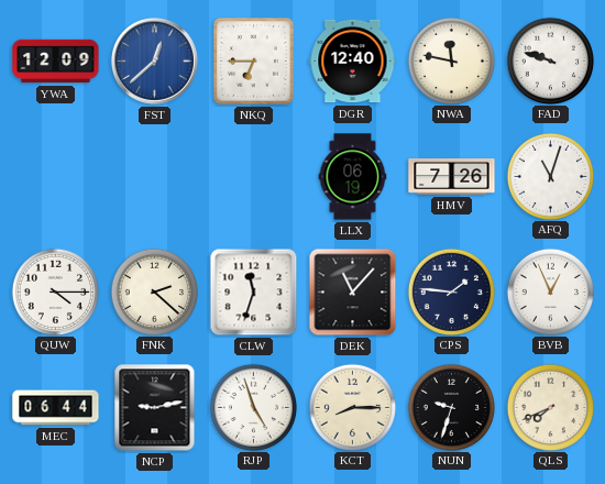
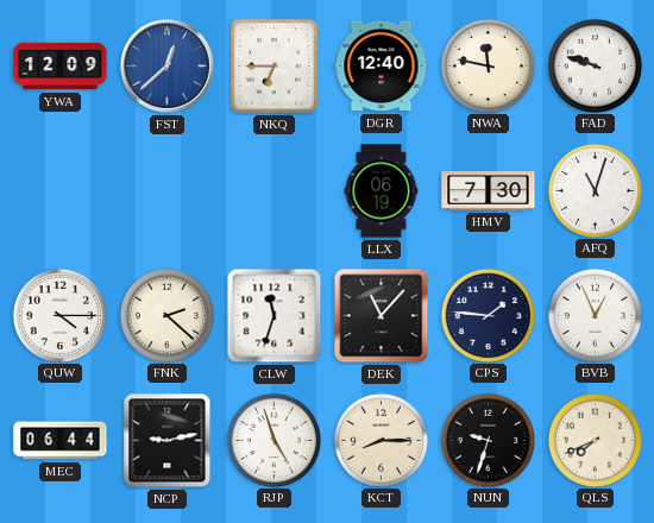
HMV: 7:26 -> 7:30 (489, 191)
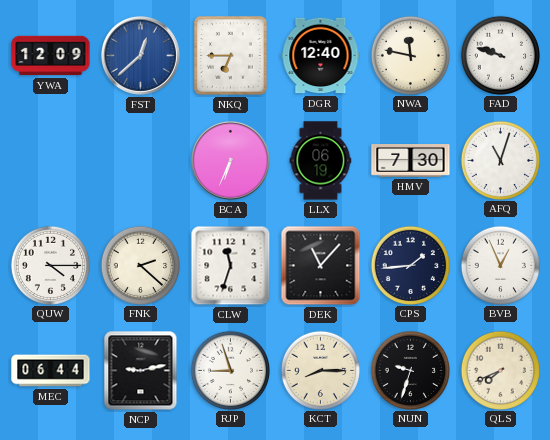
BCA: none -> 6:34 (230, 160)
CPS: 1:46 -> 1:44 (410, 265)
RJP: 4:57 -> 8:57 (230, 370)
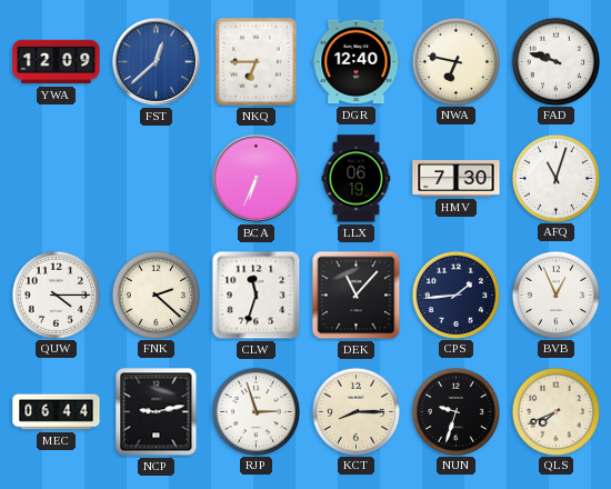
NWA: 11:47 -> 6:47 (455, 61)
RJP: 8:57 -> 2:57 (256, 411)
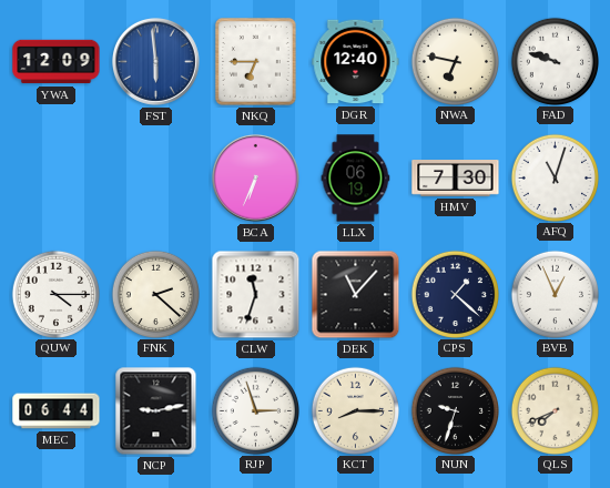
FST: 12:38 -> 5:59 (155, 61)
CPS: 1:44 -> 1:22 (455, 294)
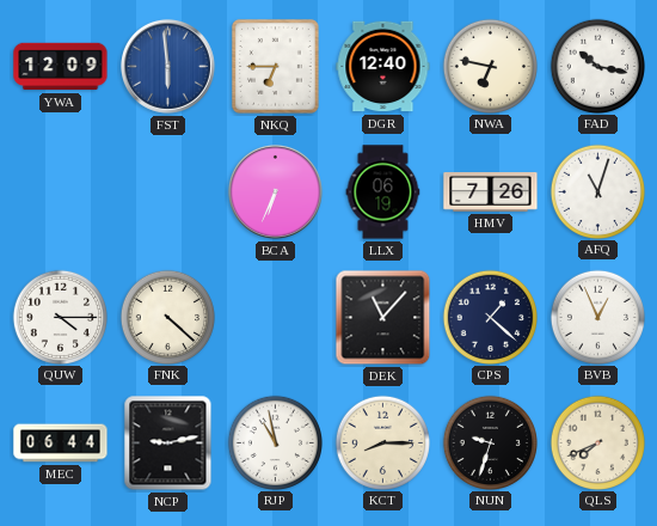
FAD: 9:48 -> 10:17 (597, 66)
HMV: 7:30 -> 7:26 (491, 192)
FNK: 2:22 -> 4:22 (167, 317)
CLW: 11:33 -> none (256, 295)
RJP: 2:57 -> 10:58 (275, 442)
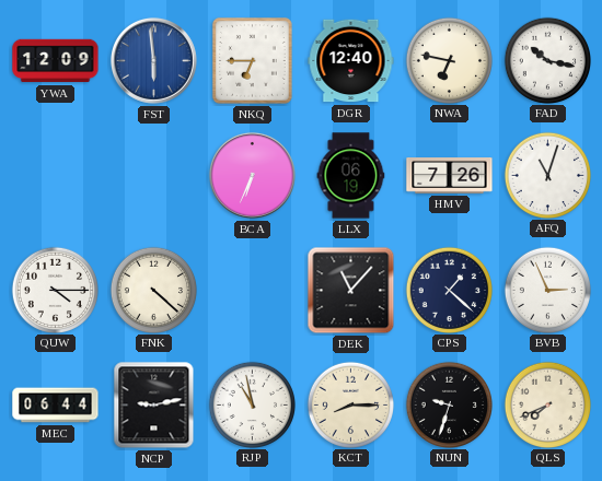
BVB: 12:56 -> 2:56 (547, 290)
